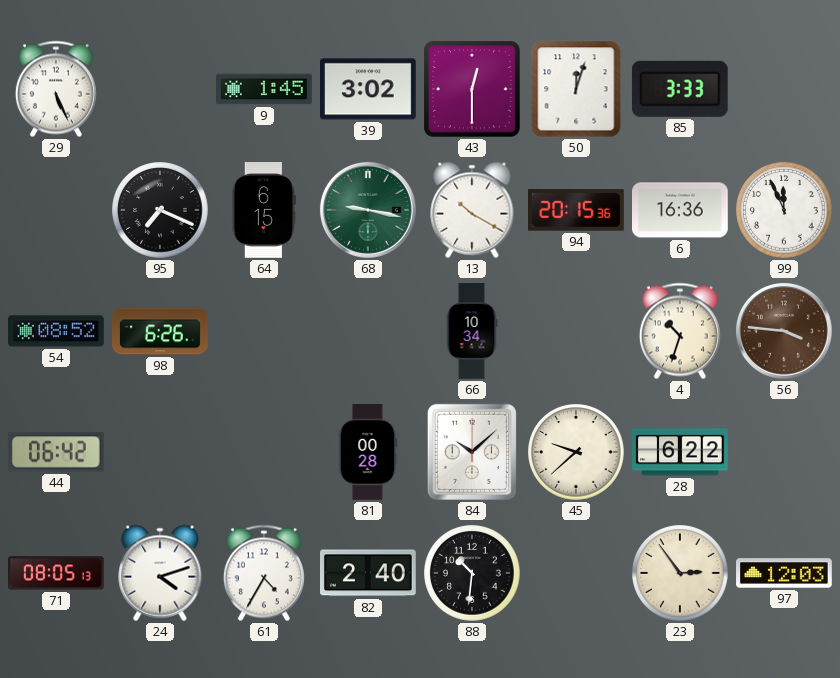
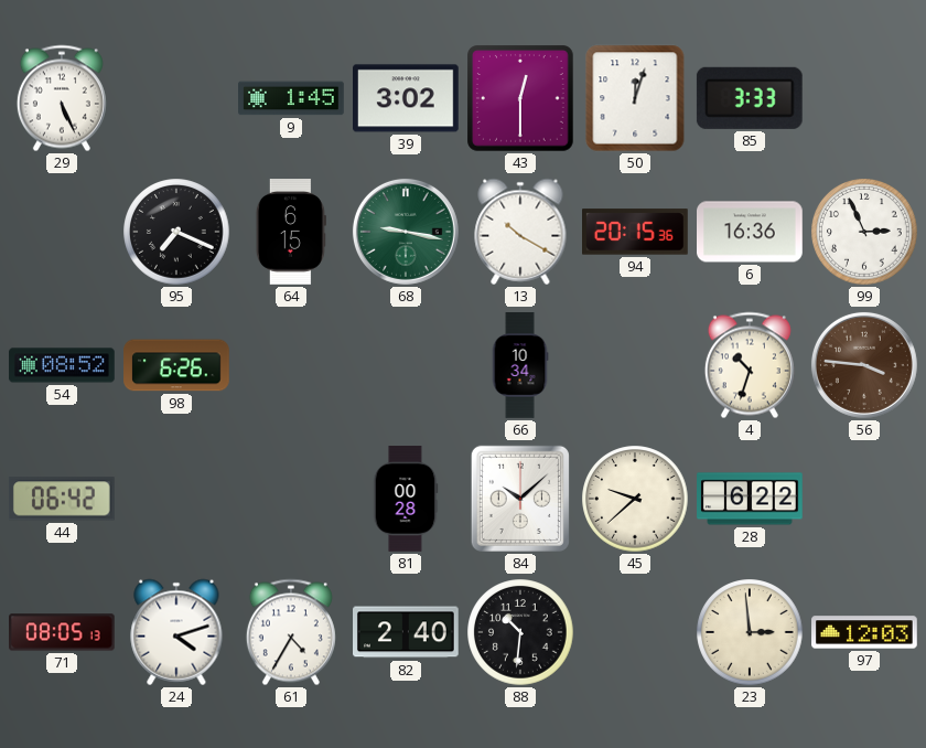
99: 11:56 -> 2:56 (864, 232)
23: 2:54 -> 2:59 (750, 632)
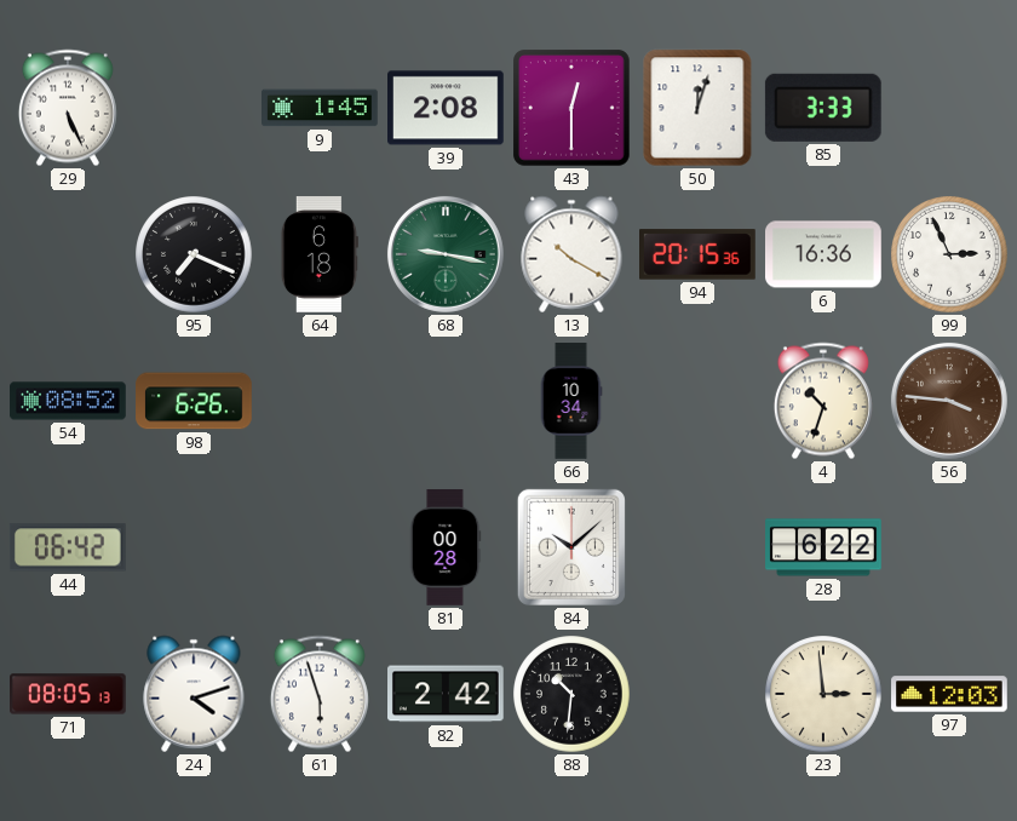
39: 3:02 -> 2:08 (447, 108)
64: 6:15 -> 6:18 (320, 256)
45: 9:38 -> none (635, 499)
61: 4:35 -> 5:57 (320, 694)
82: 2:40 -> 2:42 (447, 694)
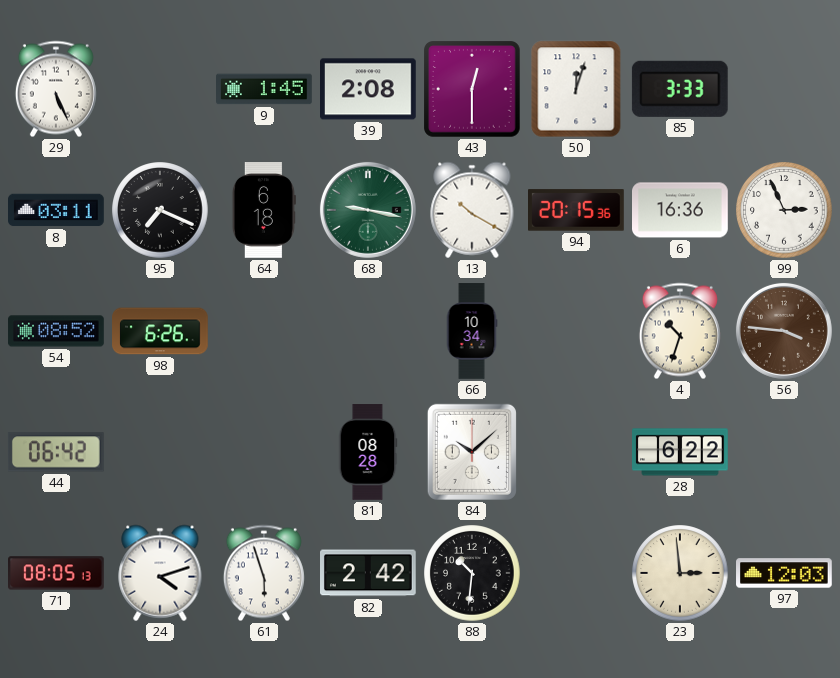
8: none -> 03:11 (57, 210)
81: 00:28 -> 08:28 (368, 452)
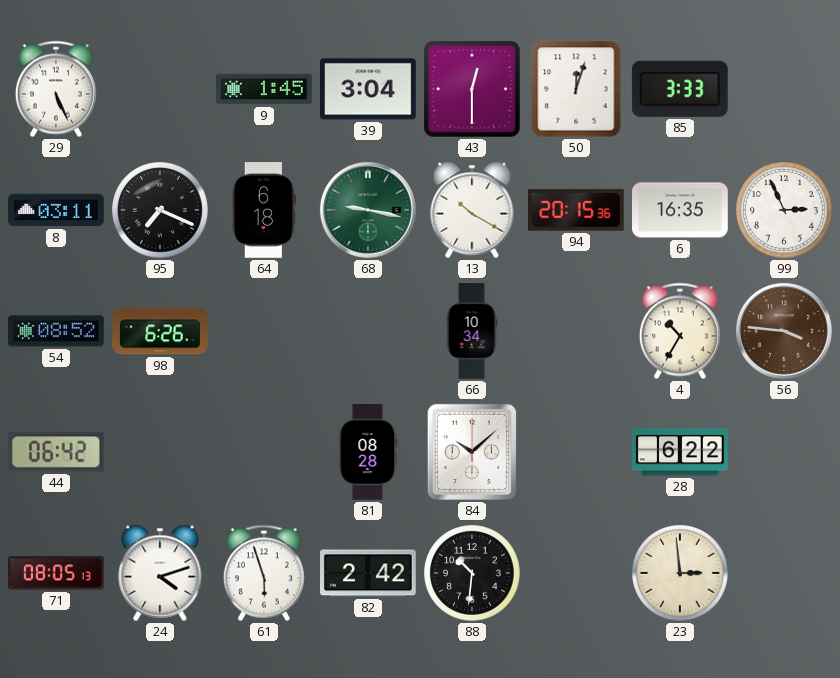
39: 2:08 -> 3:04 (369, 89)
6: 16:36 -> 16:35 (681, 210)
4: 10:33 -> 10:35 (680, 331)
97: 12:03 -> none (784, 573)
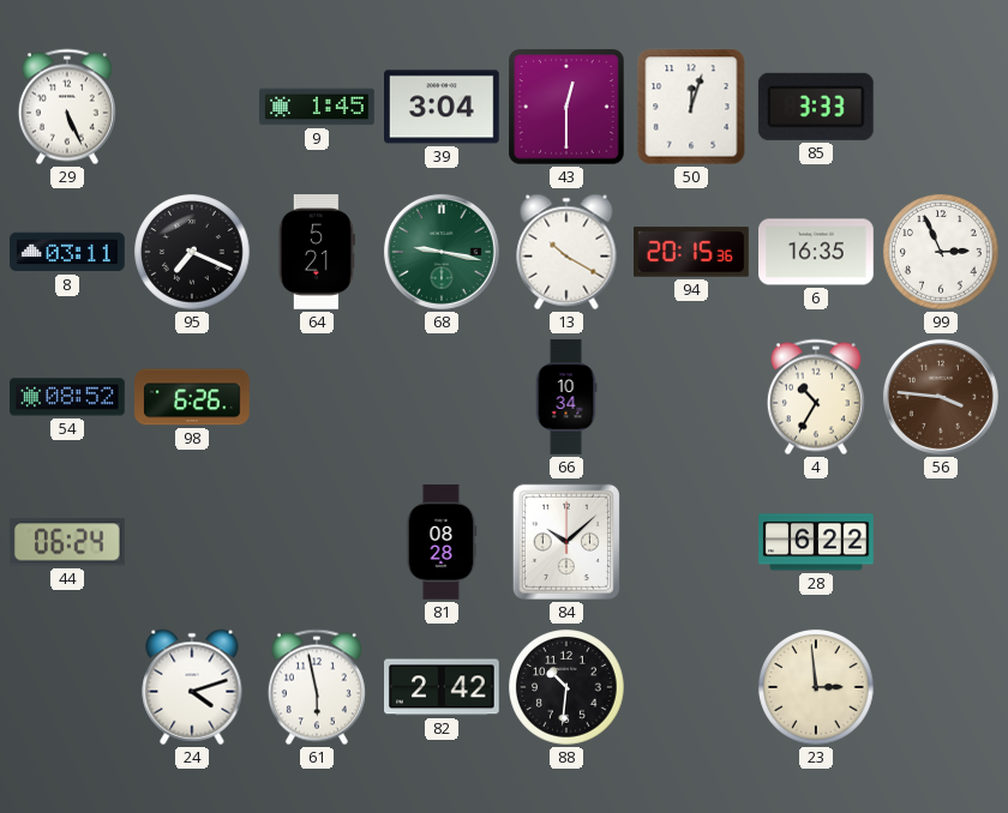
64: 6:18 -> 5:21 (317, 253)
44: 06:42 -> 06:24 (67, 542)
71: 08:05 -> none (57, 573)
61: 5:57 -> 5:58 (317, 687)
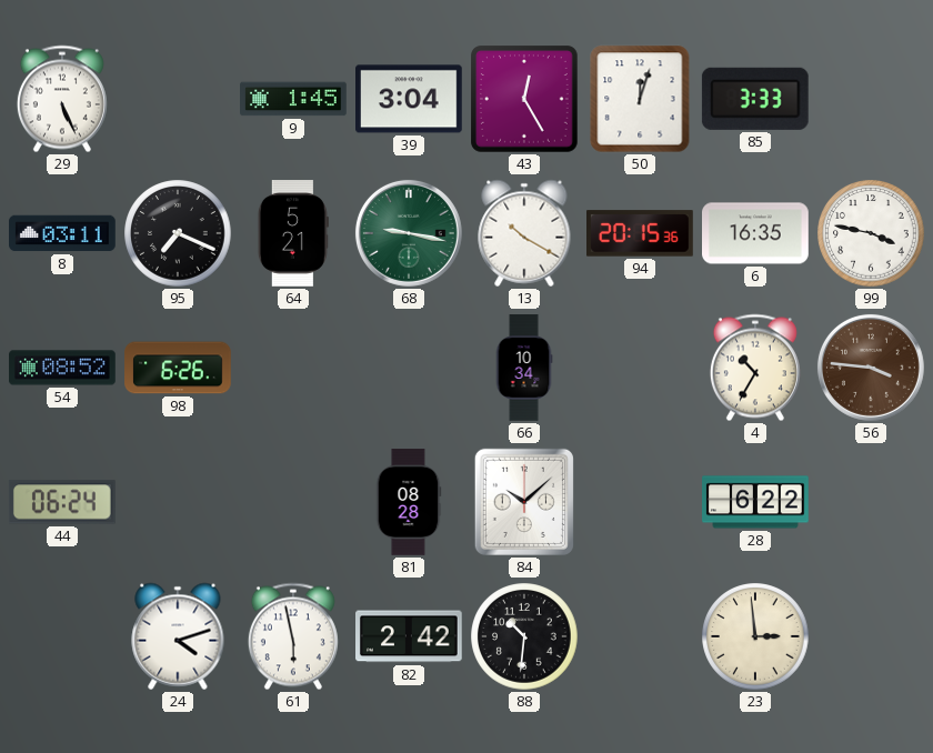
43: 12:30 -> 12:25 (525, 100)
99: 2:56 -> 3:47 (871, 233)
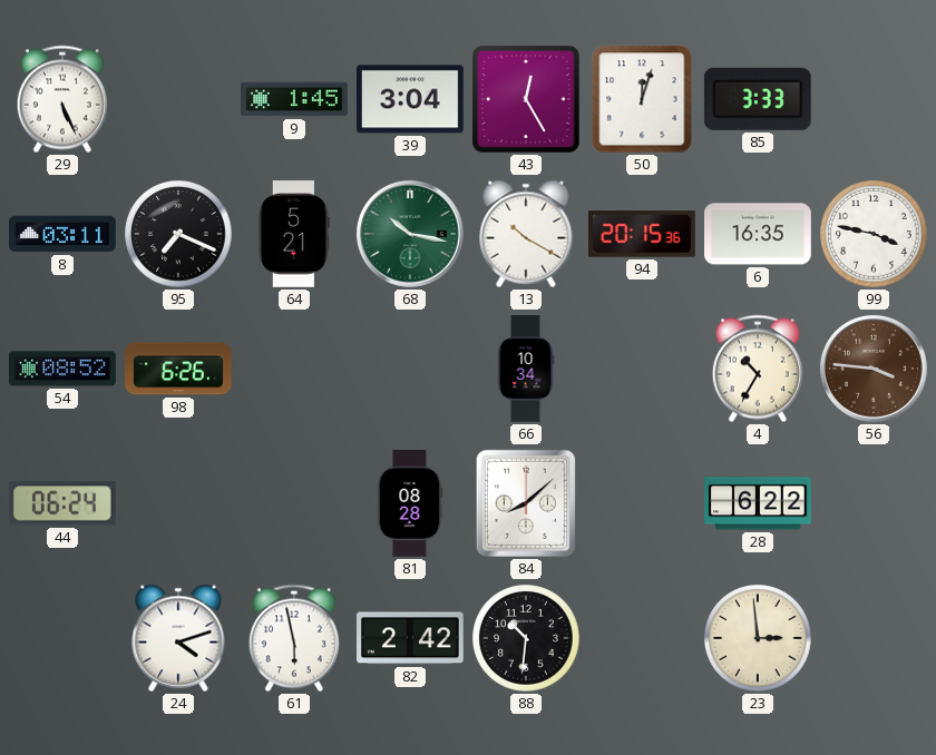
68: 9:17 -> 10:17 (410, 234)
84: 10:08 -> 8:08 (526, 503)
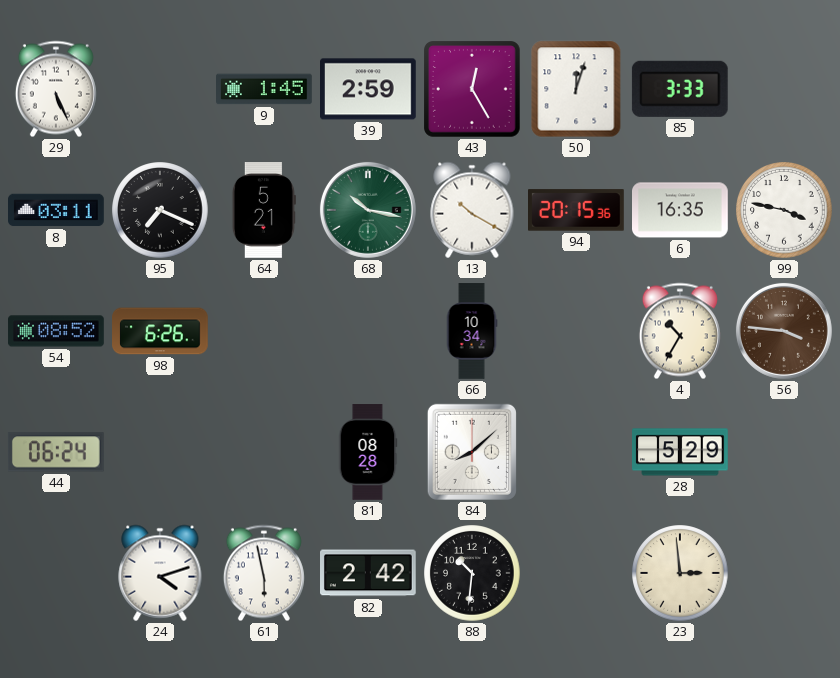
39: 3:04 -> 2:59 (369, 89)
28: 6:22 -> 5:29 (680, 452)
